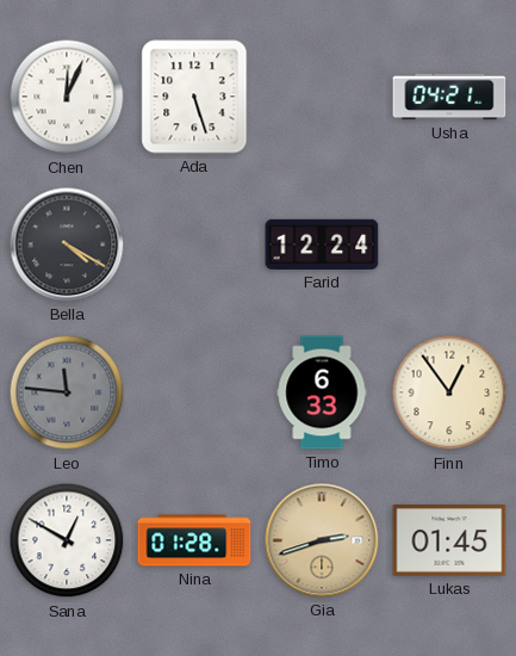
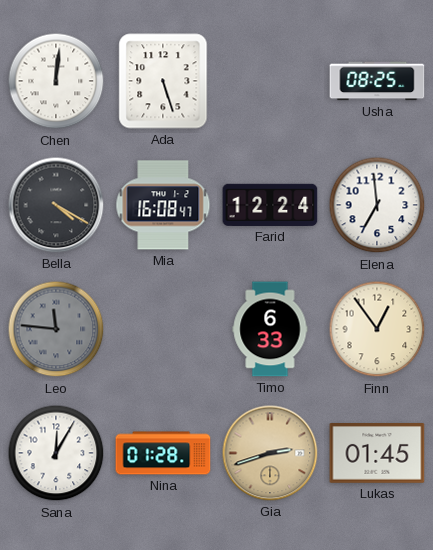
Chen: 12:04 -> 12:01 (56, 81)
Usha: 04:21 -> 08:25 (377, 81)
Mia: none -> 16:08 (163, 205)
Elena: none -> 6:59 (377, 205)
Sana: 12:50 -> 12:05 (56, 453)
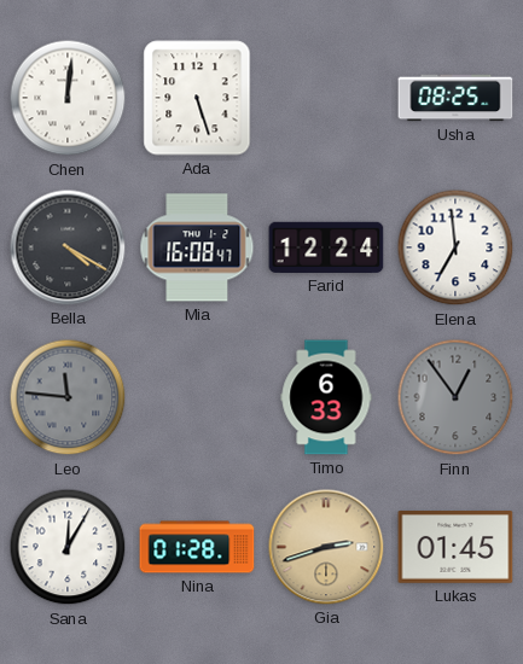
Finn dial: cream -> grey (455, 397)
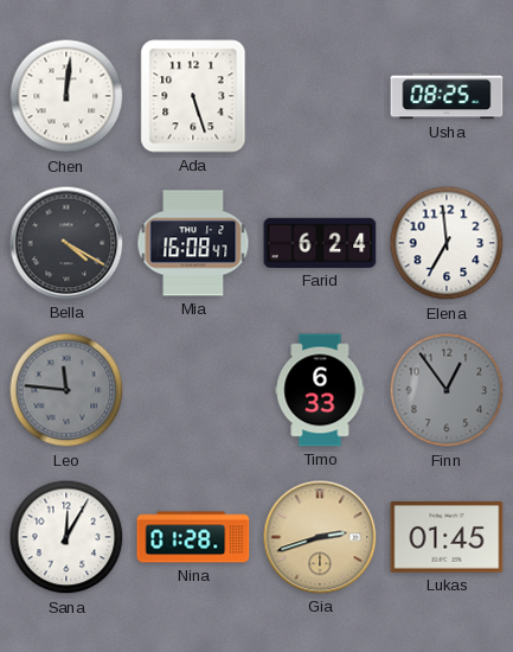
Farid: 12:24 -> 6:24 (320, 243)
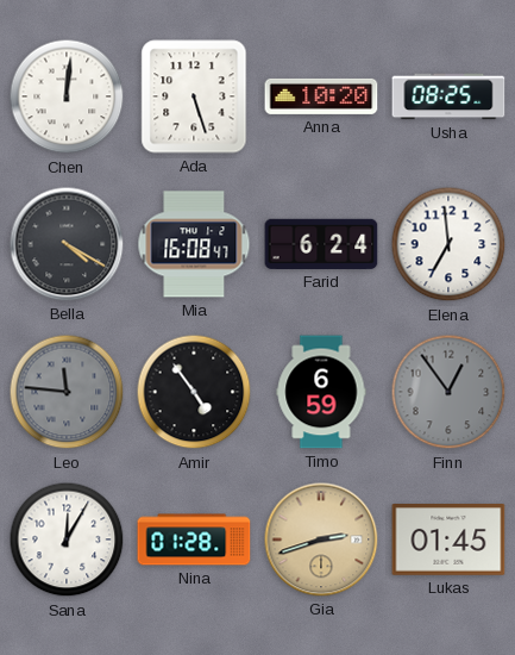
Anna: none -> 10:20 (321, 96)
Amir: none -> 4:54 (194, 392)
Timo: 6:33 -> 6:59 (321, 392)
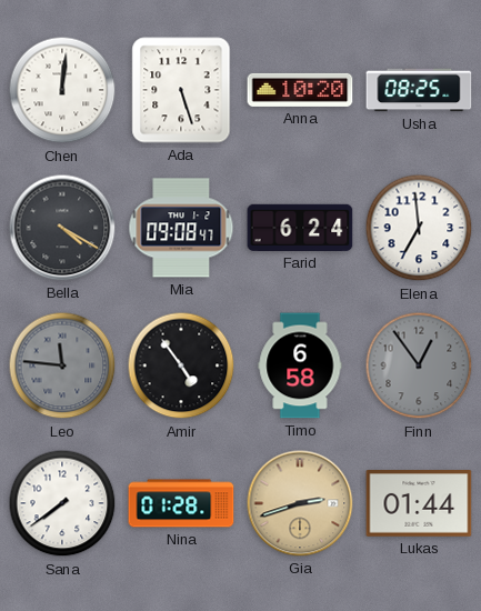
Mia: 16:08 -> 09:08 (181, 228)
Timo: 6:59 -> 6:58 (300, 365)
Sana: 12:05 -> 7:39 (62, 503)
Lukas: 01:45 -> 01:44 (419, 503)
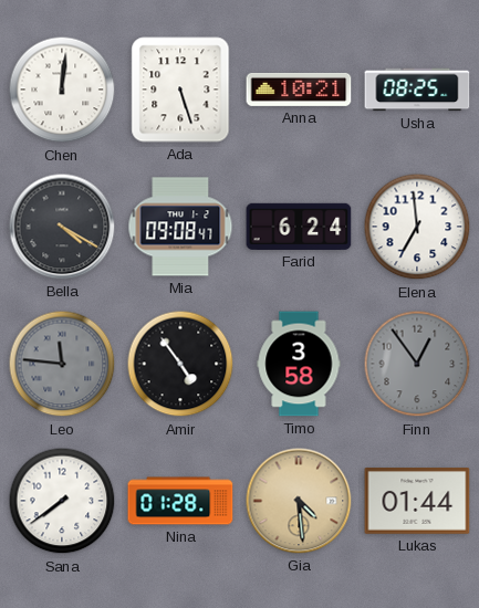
Anna: 10:20 -> 10:21 (299, 90)
Timo: 6:58 -> 3:58 (299, 364)
Gia: 2:42 -> 4:29 (299, 501)
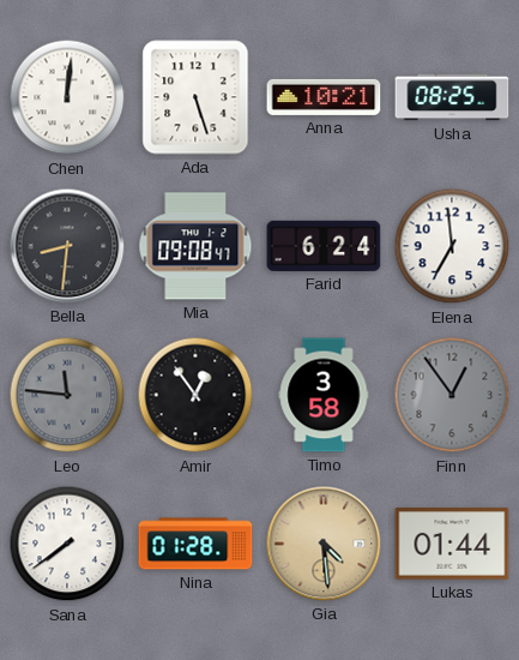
Bella: 4:20 -> 8:31 (67, 246)
Amir: 4:54 -> 12:54 (195, 395)
